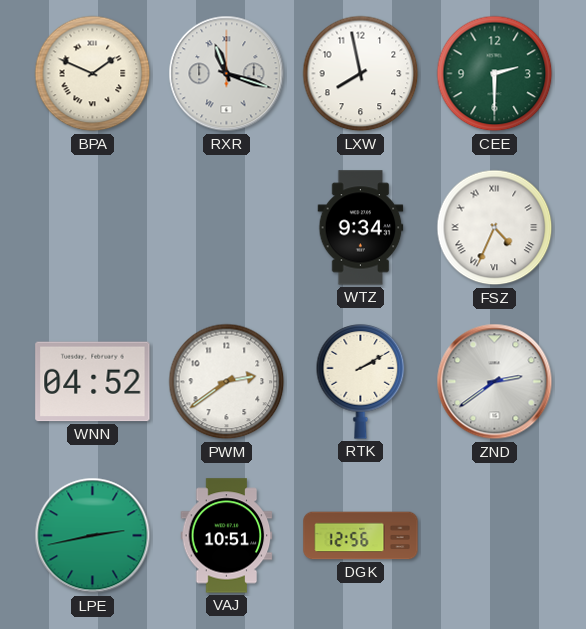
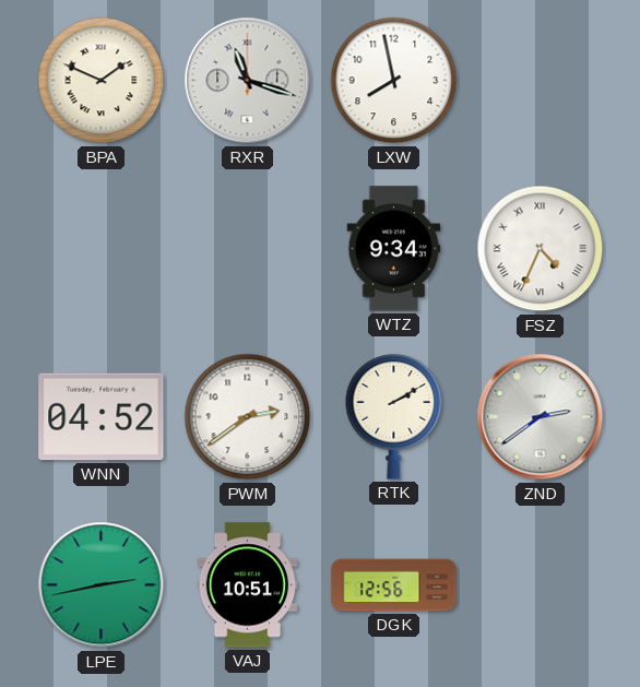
CEE: 2:30 -> none (495, 74)
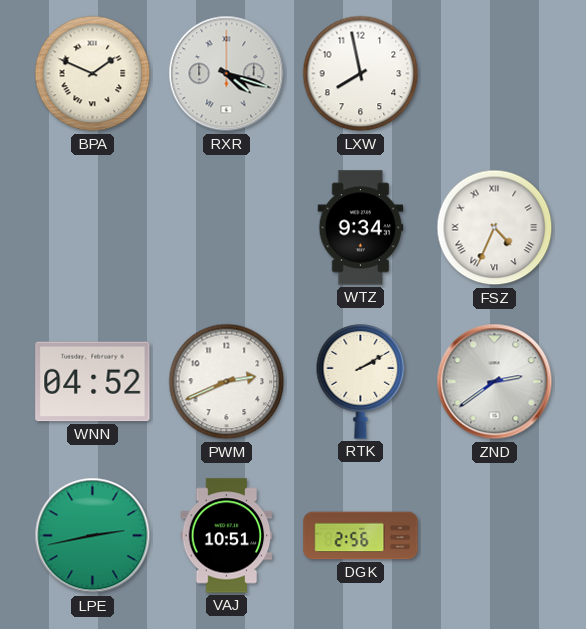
RXR: 11:18 -> 4:18 (227, 74)
PWM: 2:39 -> 2:41 (227, 382)
DGK: 12:56 -> 2:56 (361, 536)
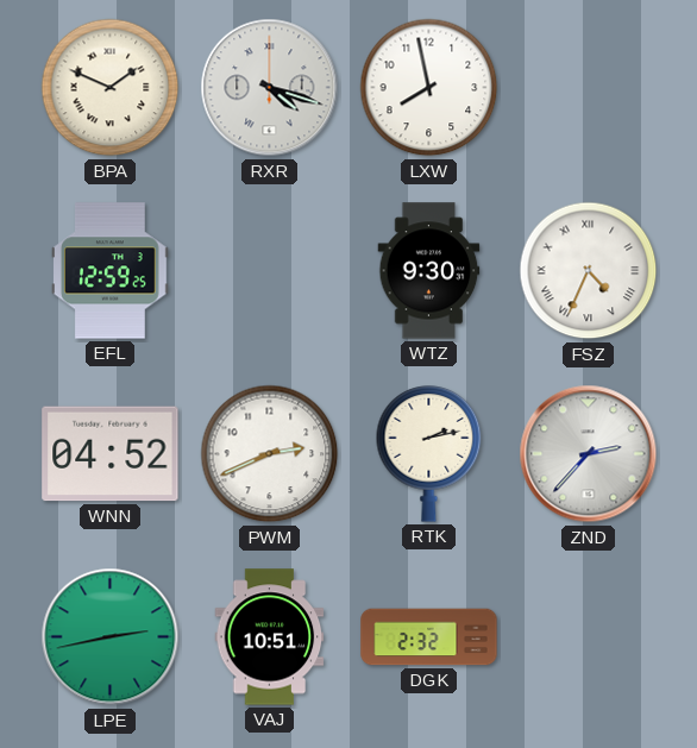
EFL: none -> 12:59 (111, 271)
WTZ: 9:34 -> 9:30 (429, 271)
RTK: 2:10 -> 2:13 (429, 454)
ZND: 2:39 -> 2:37 (589, 454)
DGK: 2:56 -> 2:32 (429, 637)
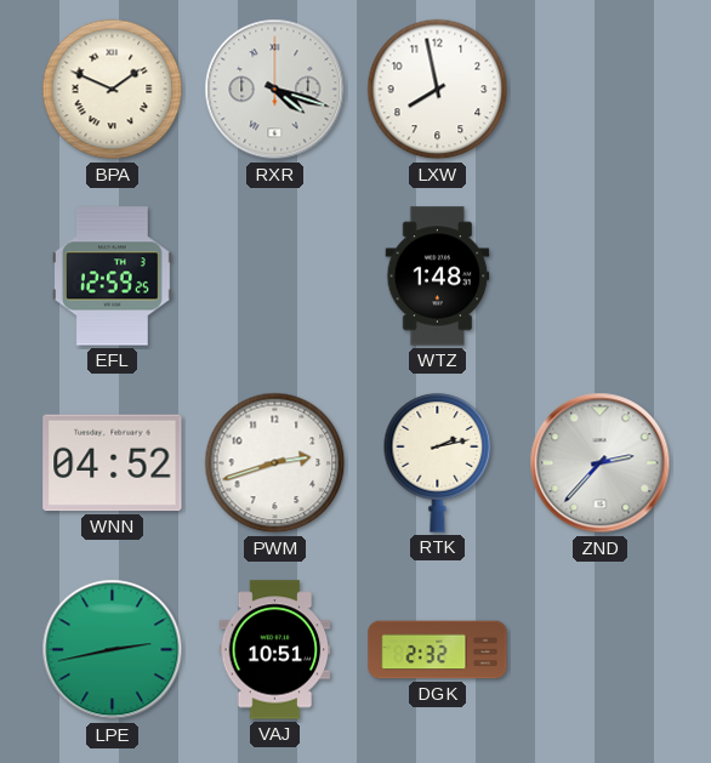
WTZ: 9:30 -> 1:48 (438, 277)
FSZ: 4:34 -> none (589, 271)
PWM: 2:41 -> 2:42 (275, 463)
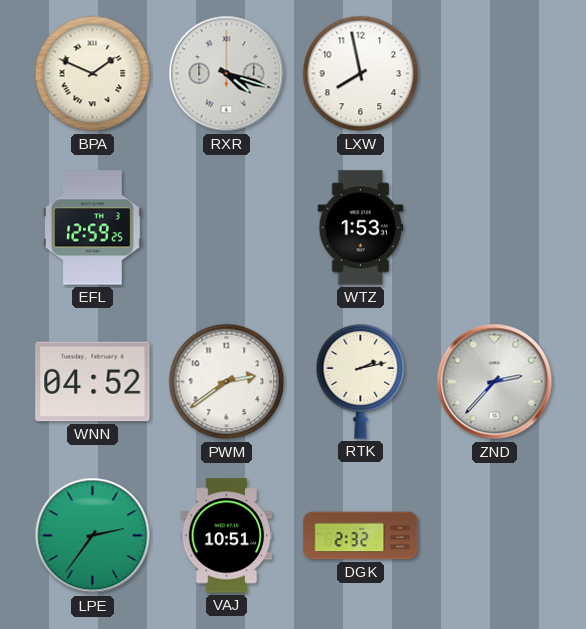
WTZ: 1:48 -> 1:53 (361, 228)
PWM: 2:42 -> 2:39 (227, 382)
LPE: 2:43 -> 2:36 (93, 536)
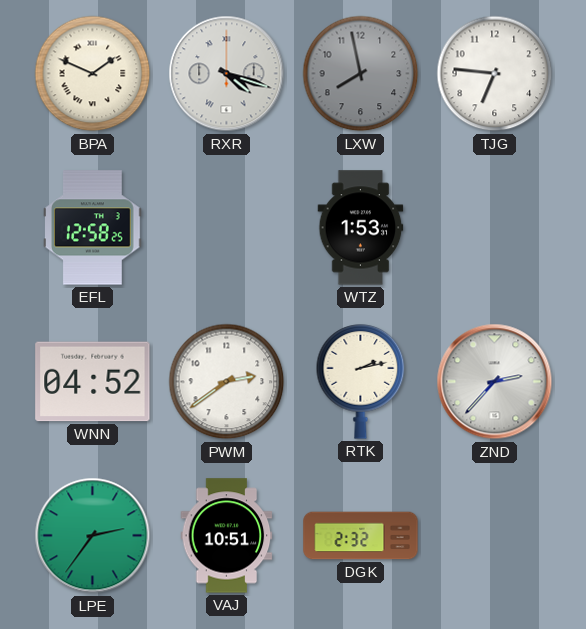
LXW dial: white -> grey (361, 74)
TJG: none -> 6:46 (495, 74)
EFL: 12:59 -> 12:58 (93, 228)
